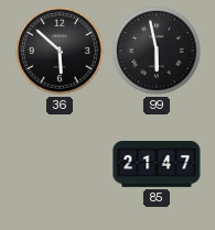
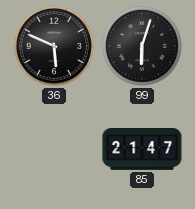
36: 5:52 -> 5:49 (54, 46)
99: 5:58 -> 6:03 (142, 46)
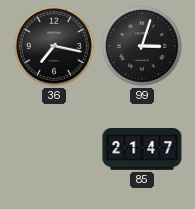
36: 5:49 -> 7:17 (54, 46)
99: 6:03 -> 3:03 (142, 46)
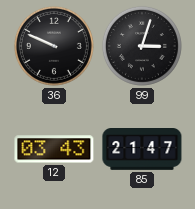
36: 7:17 -> 9:49 (54, 46)
12: none -> 03:43 (54, 149)
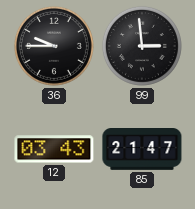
36: 9:49 -> 9:45 (54, 46)
99: 3:03 -> 2:59 (142, 46)
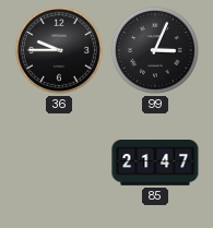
99: 2:59 -> 3:04 (155, 50)
12: 03:43 -> none (54, 149)
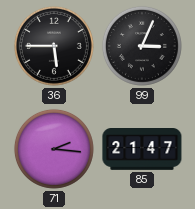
36: 9:45 -> 5:45 (54, 46)
71: none -> 2:16 (54, 149)
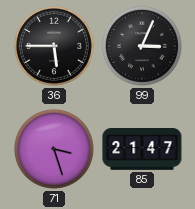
71: 2:16 -> 3:27 (54, 149)
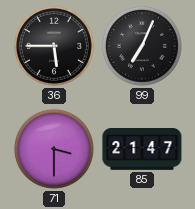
99: 3:04 -> 7:04 (142, 46)
71: 3:27 -> 3:30 (54, 149)
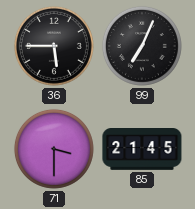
85: 21:47 -> 21:45 (142, 150)
